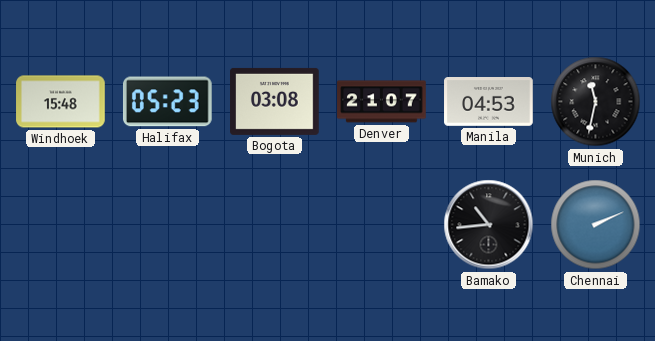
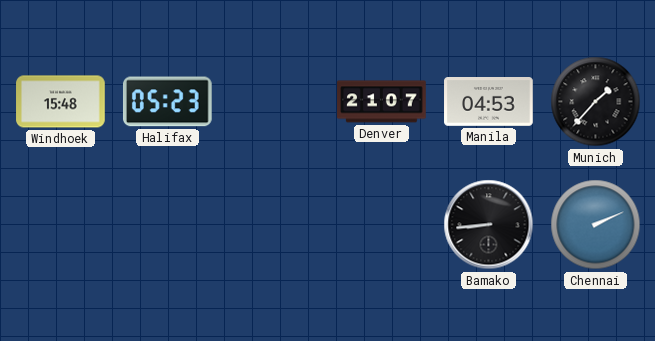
Bogota: 03:08 -> none (275, 101)
Munich: 11:32 -> 1:37 (596, 102)
Bamako: 10:44 -> 8:44 (489, 225)
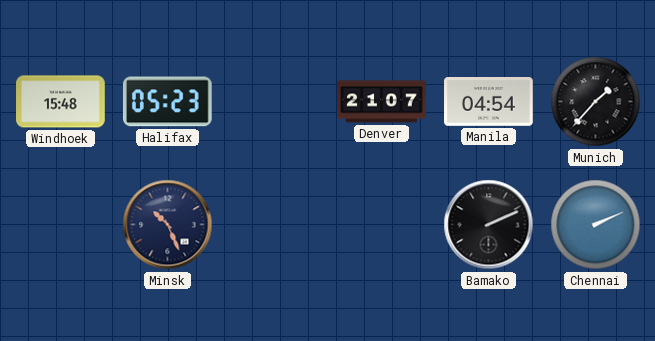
Manila: 04:53 -> 04:54 (489, 102)
Minsk: none -> 10:26 (168, 225)
Bamako: 8:44 -> 2:11 (489, 225)
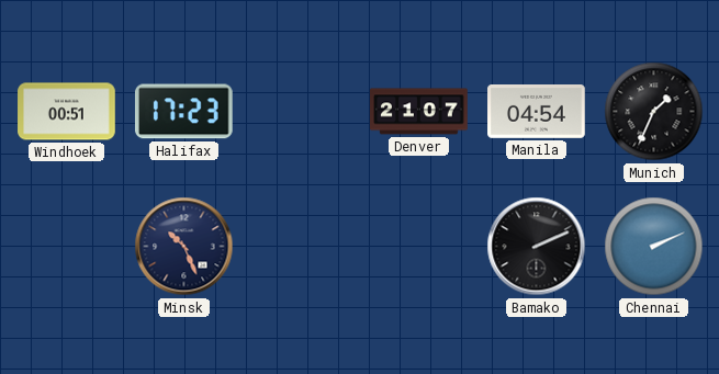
Windhoek: 15:48 -> 00:51 (67, 112)
Halifax: 05:23 -> 17:23 (183, 112)
Munich: 1:37 -> 1:34 (654, 112)
